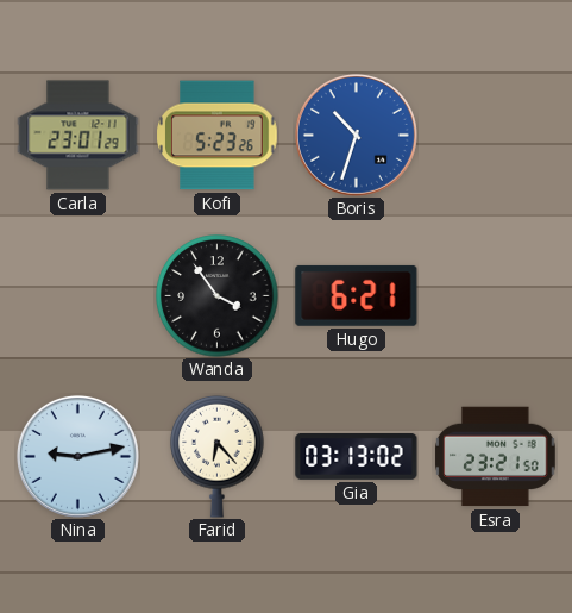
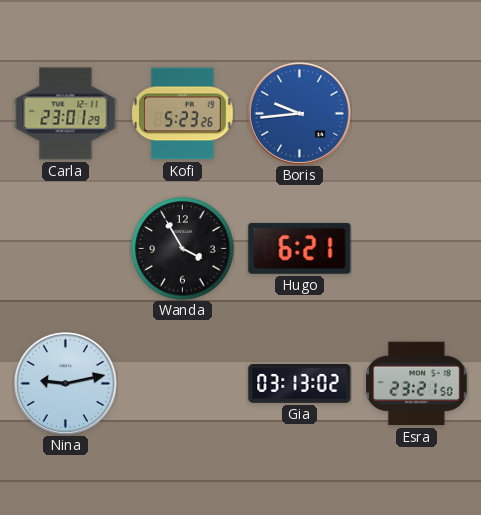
Boris: 10:33 -> 9:44 (299, 113)
Wanda: 3:54 -> 3:55 (183, 249)
Farid: 6:23 -> none (218, 456)
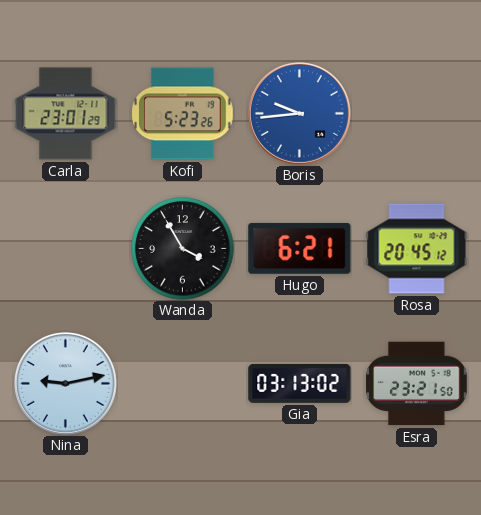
Rosa: none -> 20:45 (417, 249)
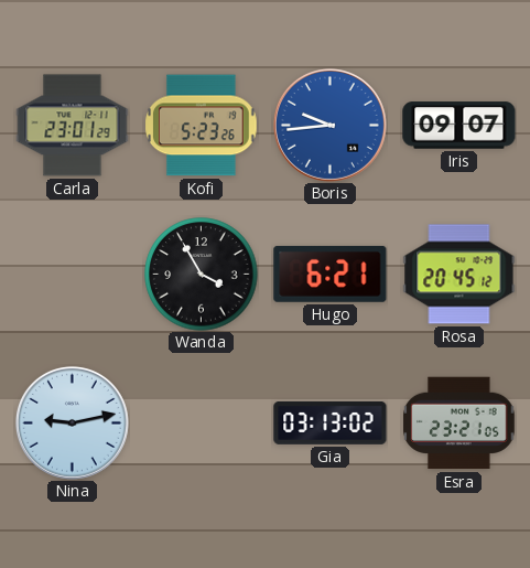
Iris: none -> 09:07 (459, 126)
Esra: 23:21:50 -> 23:21:05 (459, 424)
